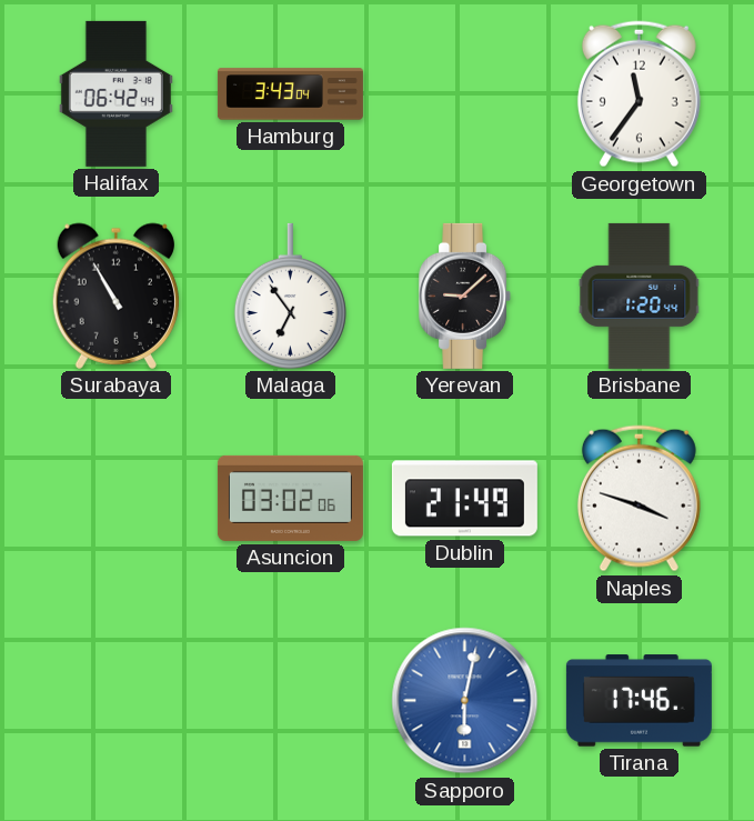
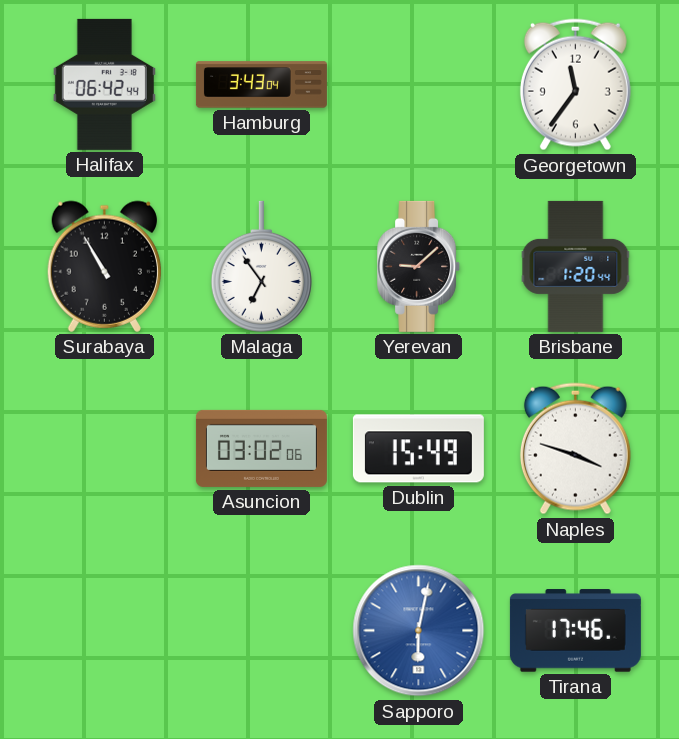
Dublin: 21:49 -> 15:49 (418, 449)
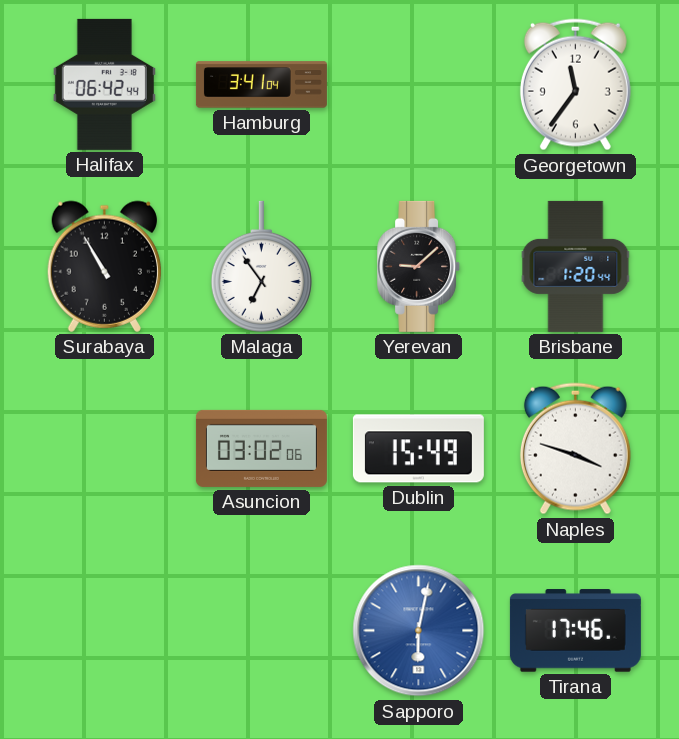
Hamburg: 3:43 -> 3:41 (261, 85)
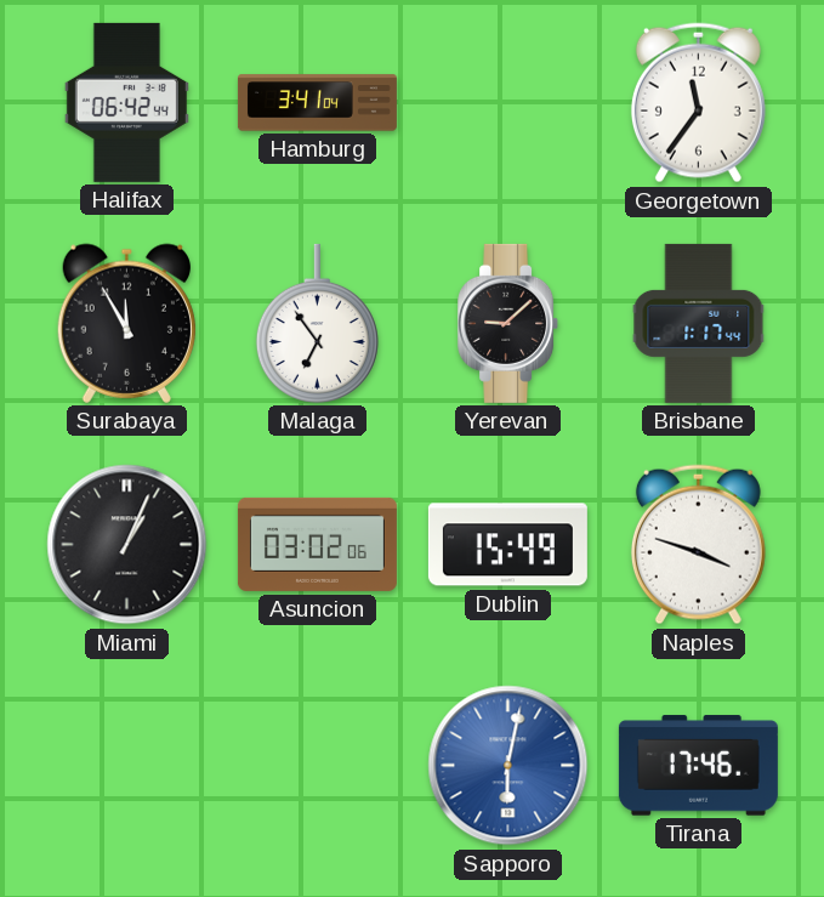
Surabaya: 10:55 -> 11:55 (126, 323)
Brisbane: 1:20 -> 1:17 (699, 323)
Miami: none -> 1:04 (127, 545)
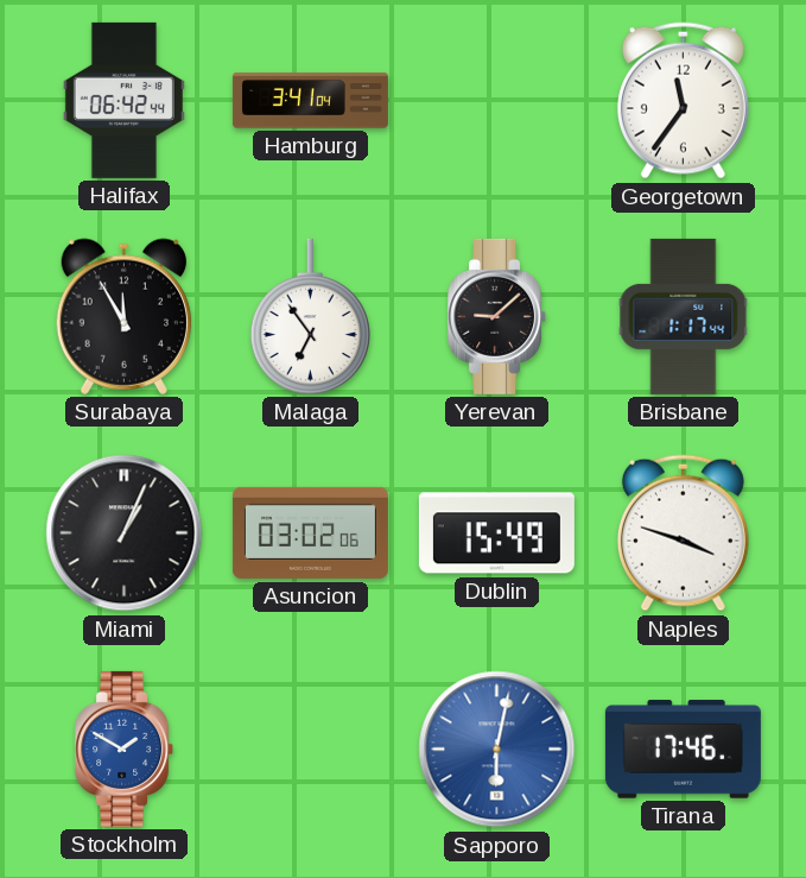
Stockholm: none -> 1:50 (125, 748)
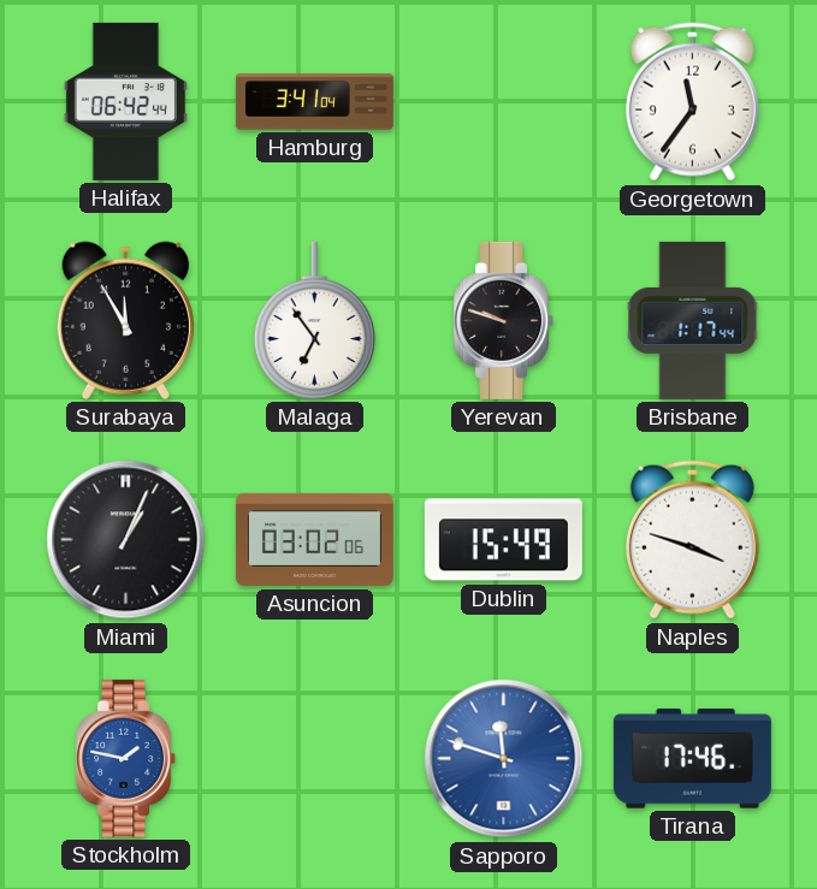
Yerevan: 9:08 -> 9:48 (504, 320)
Stockholm: 1:50 -> 1:47 (126, 758)
Sapporo: 6:02 -> 11:48 (504, 759)
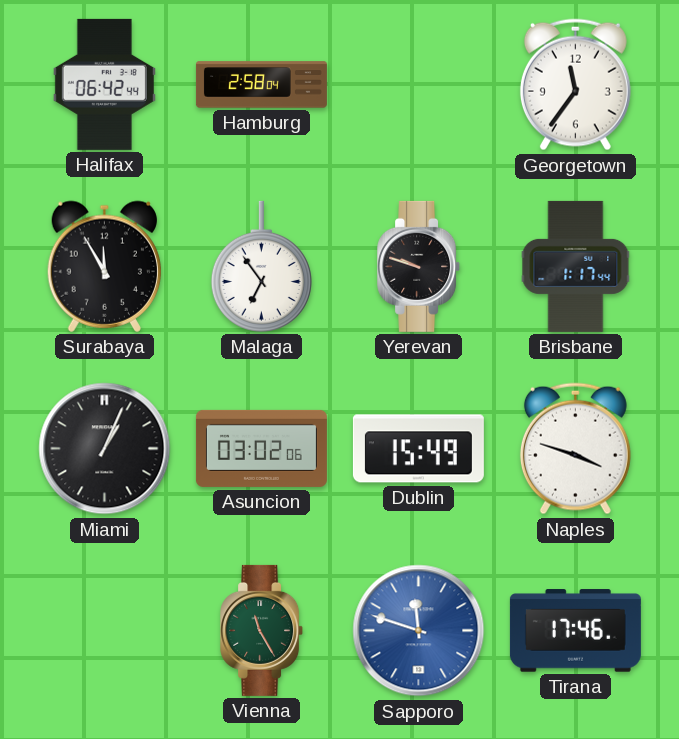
Hamburg: 3:41 -> 2:58 (261, 85)
Stockholm: 1:47 -> none (126, 758)
Vienna: none -> 11:25 (262, 630)
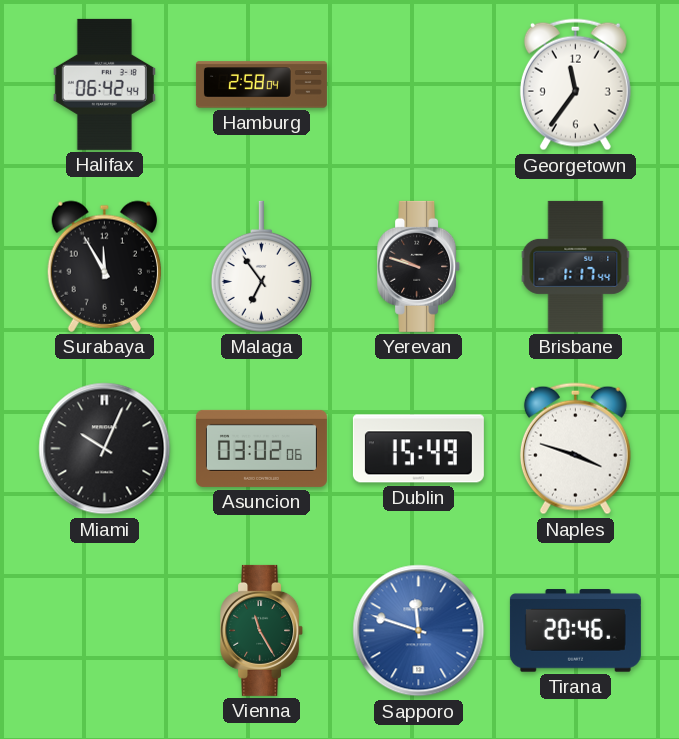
Miami: 1:04 -> 10:04 (105, 449)
Tirana: 17:46 -> 20:46 (575, 631)
